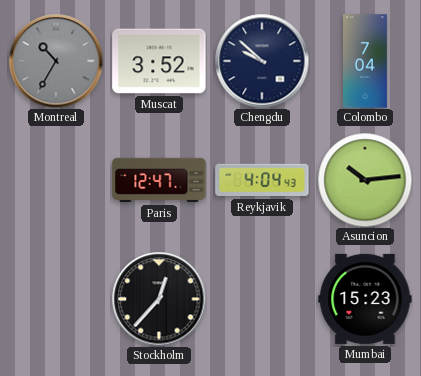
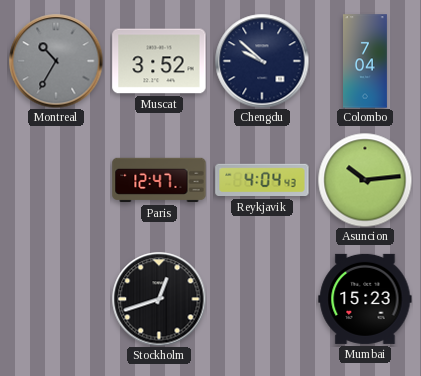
Stockholm: 12:37 -> 12:42 (159, 299)
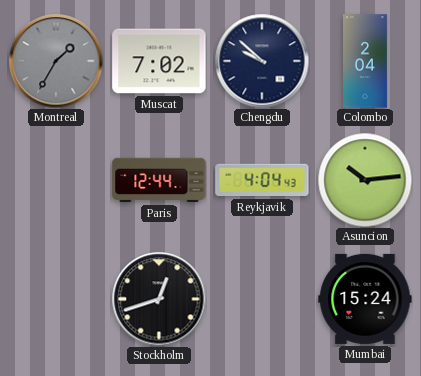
Montreal: 10:35 -> 1:35 (56, 61)
Muscat: 3:52 -> 7:02 (159, 61)
Colombo: 7:04 -> 2:04 (366, 61)
Paris: 12:47 -> 12:44 (159, 180)
Mumbai: 15:23 -> 15:24 (365, 299)
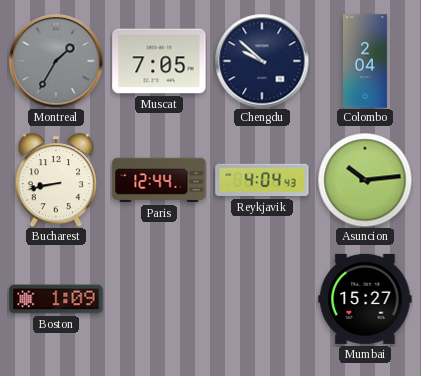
Muscat: 7:02 -> 7:05 (159, 61)
Bucharest: none -> 8:43 (55, 180)
Boston: none -> 1:09 (56, 299)
Stockholm: 12:42 -> none (159, 299)
Mumbai: 15:24 -> 15:27 (365, 299)
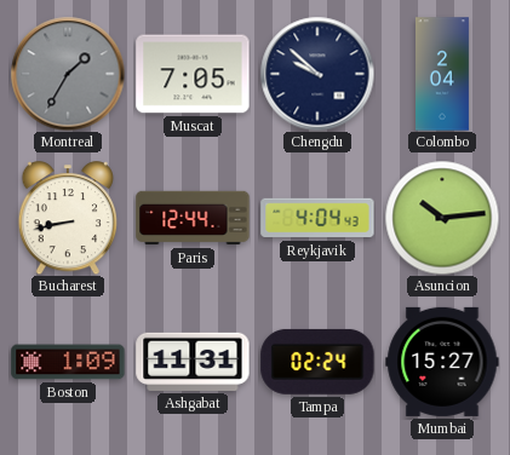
Ashgabat: none -> 11:31 (193, 362)
Tampa: none -> 02:24 (317, 362)
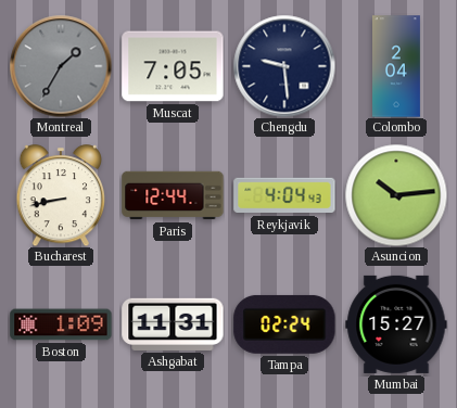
Chengdu: 9:52 -> 9:29 (284, 66)
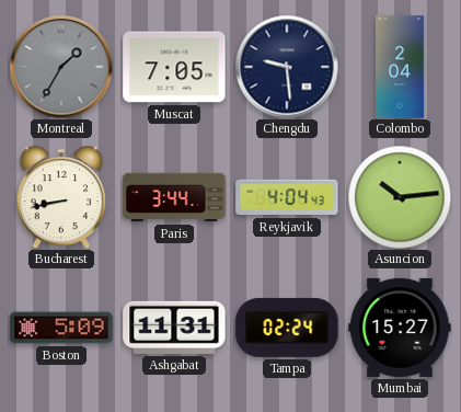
Paris: 12:44 -> 3:44 (174, 197)
Boston: 1:09 -> 5:09 (61, 328)
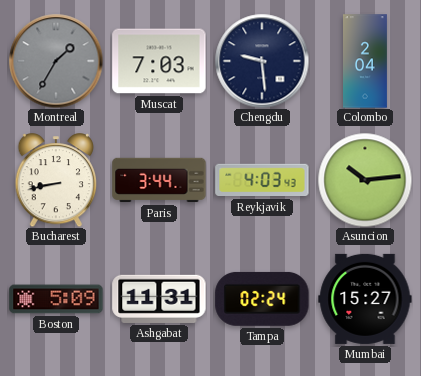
Muscat: 7:05 -> 7:03 (159, 61)
Reykjavik: 4:04 -> 4:03 (262, 180)
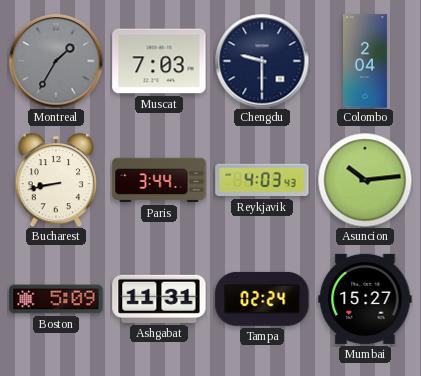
Chengdu: 9:29 -> 9:30 (262, 61)
